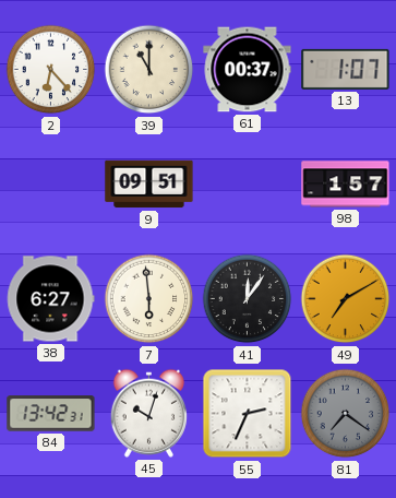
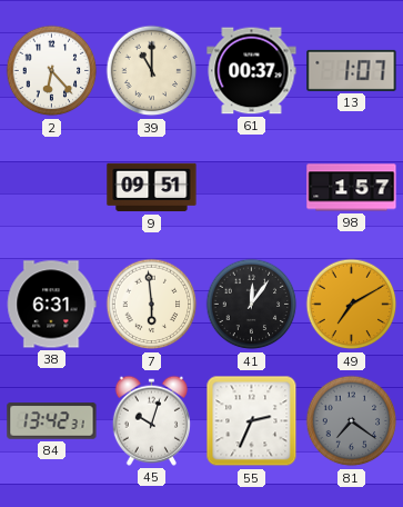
38: 6:27 -> 6:31 (51, 305)
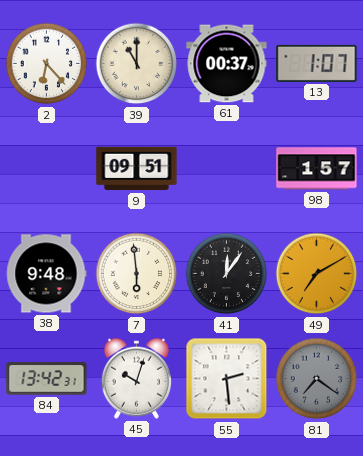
38: 6:31 -> 9:48 (46, 274)
55: 2:34 -> 2:29 (227, 379)
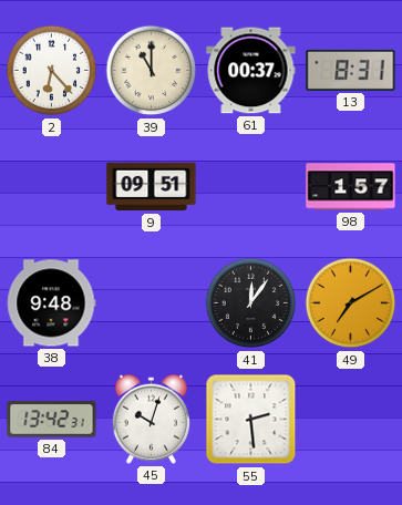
13: 1:07 -> 8:31 (351, 70)
7: 5:59 -> none (137, 274)
81: 7:21 -> none (317, 379)
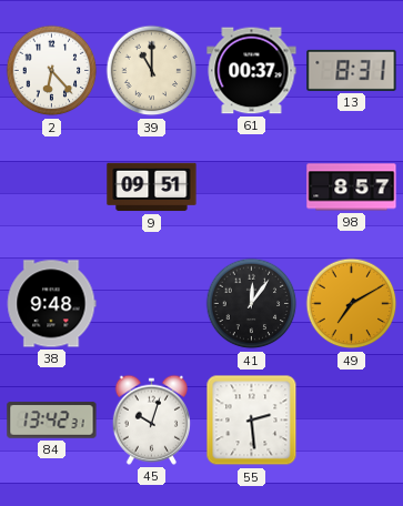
98: 1:57 -> 8:57 (352, 188)
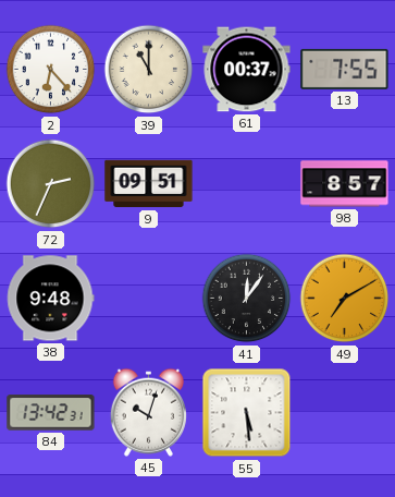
13: 8:31 -> 7:55 (345, 69)
72: none -> 2:34 (51, 184)
55: 2:29 -> 5:29 (247, 413)
